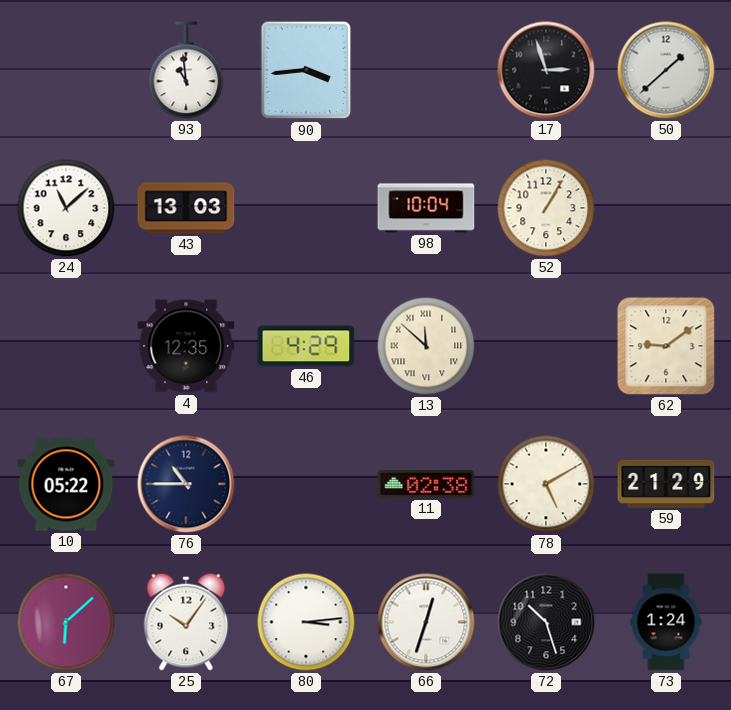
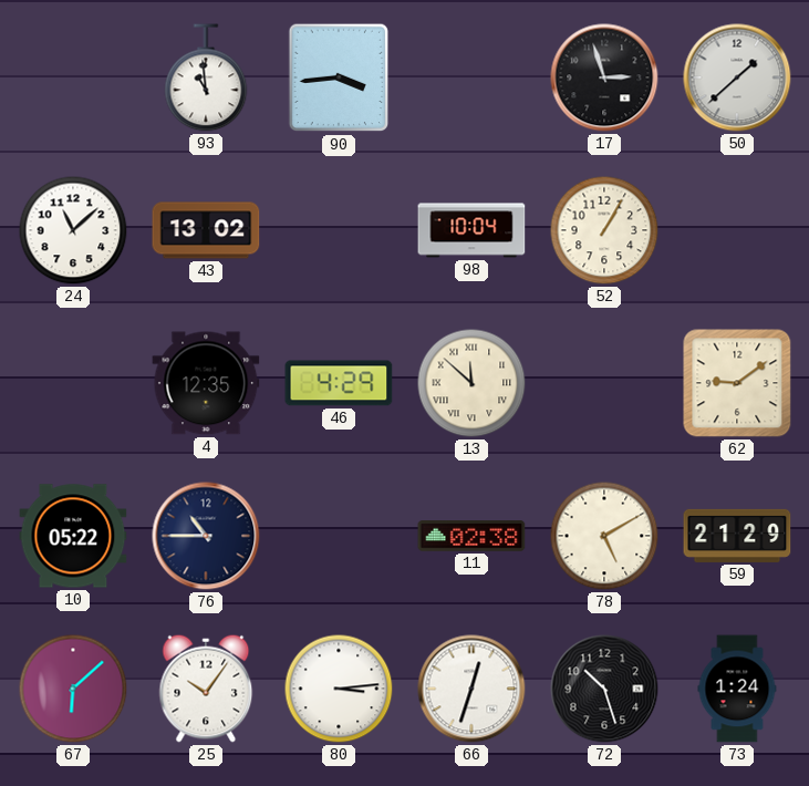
43: 13:03 -> 13:02 (206, 230)
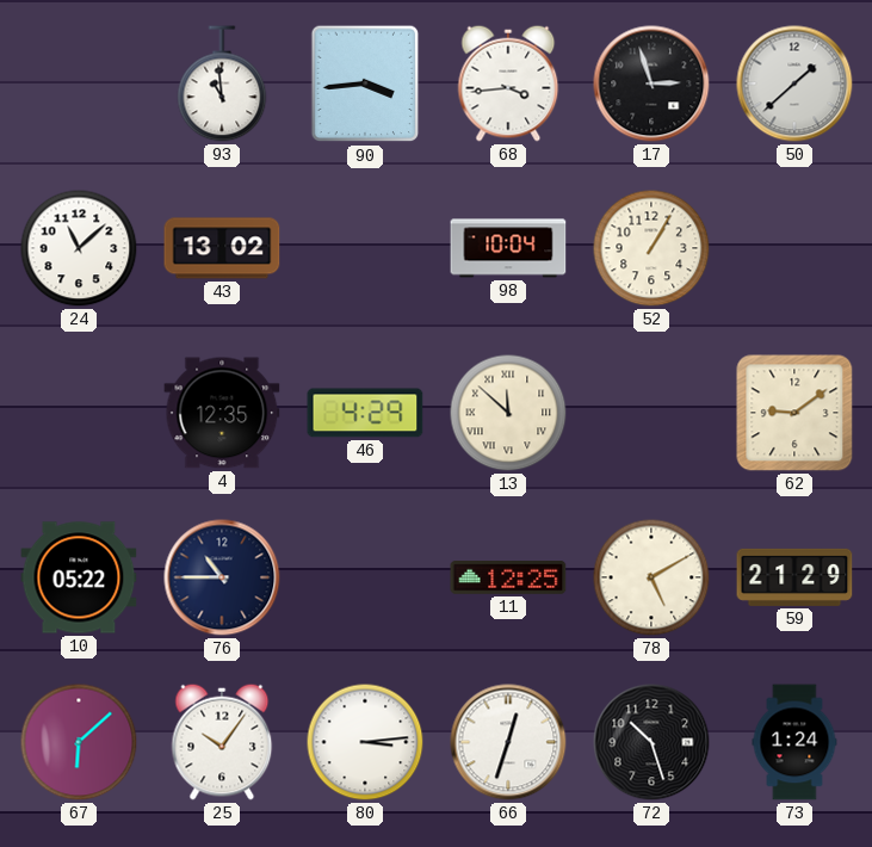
68: none -> 3:44 (508, 84)
11: 02:38 -> 12:25 (508, 579)
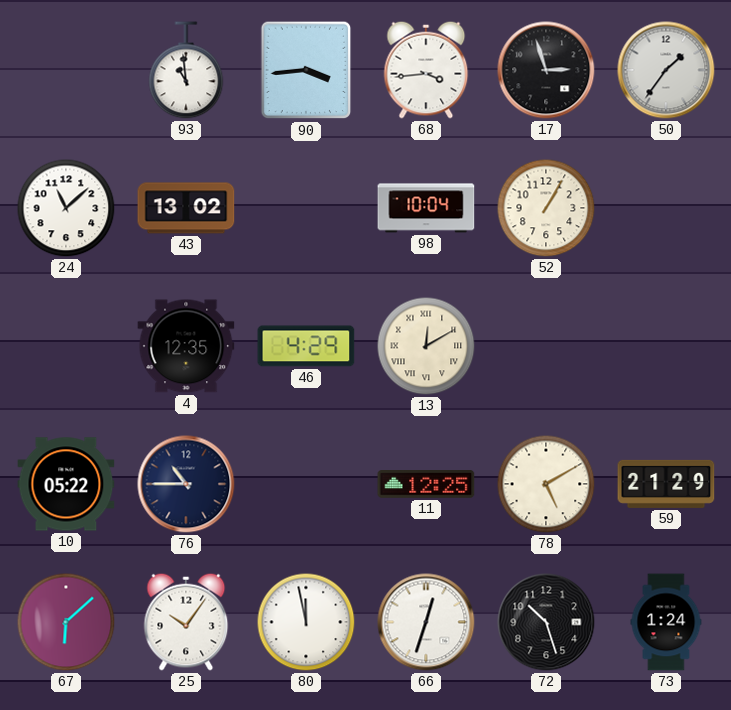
50: 1:38 -> 1:36 (666, 70)
13: 11:52 -> 12:10 (426, 346)
62: 9:09 -> none (794, 413)
80: 3:14 -> 11:58 (306, 622)
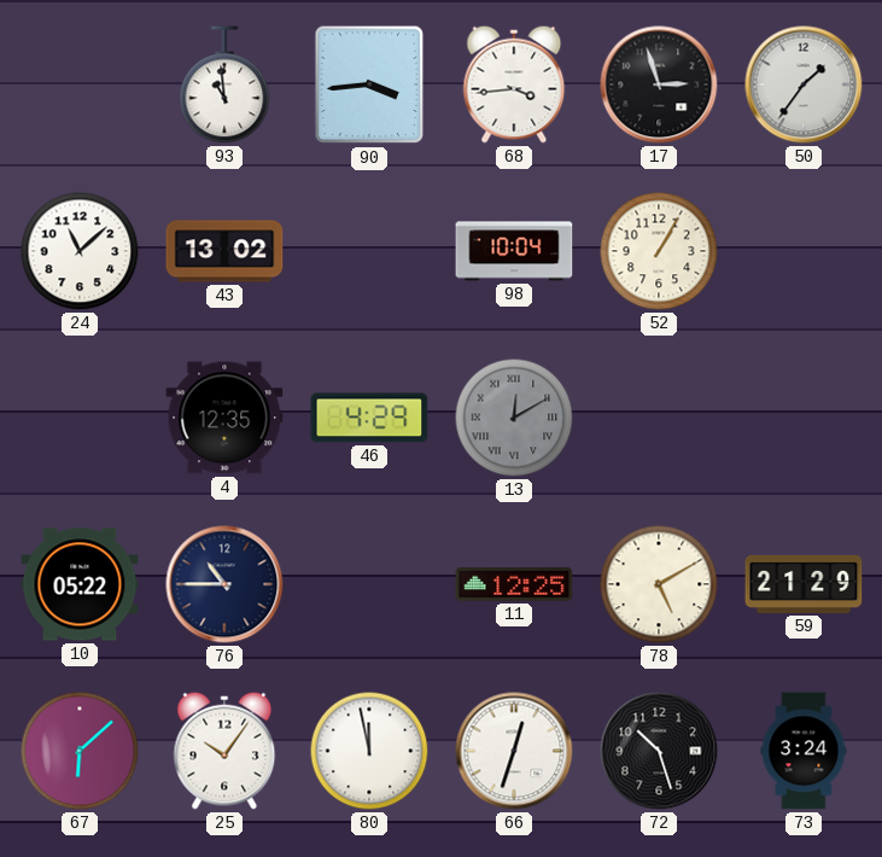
13 dial: cream -> grey (514, 418)
73: 1:24 -> 3:24 (804, 751)
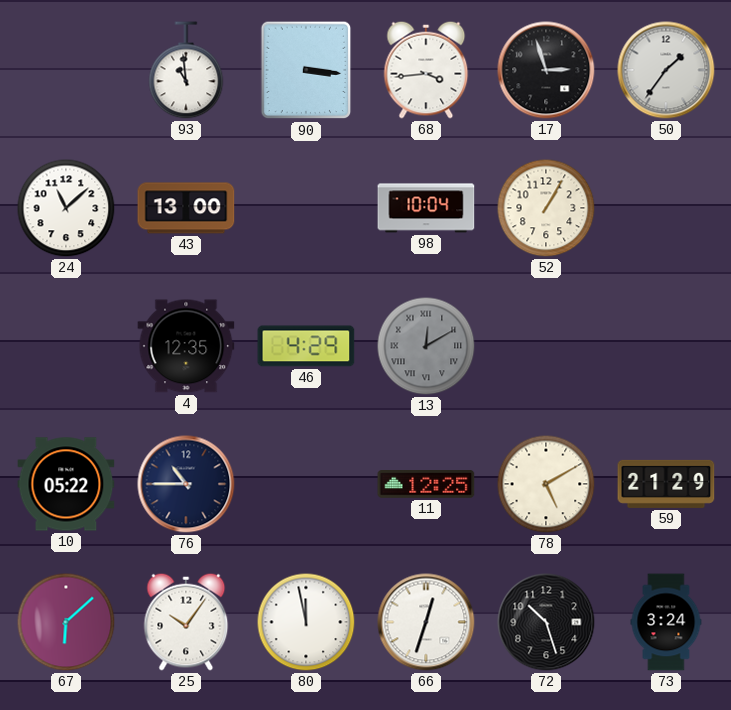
90: 3:44 -> 3:16 (306, 70)
43: 13:02 -> 13:00 (186, 208)
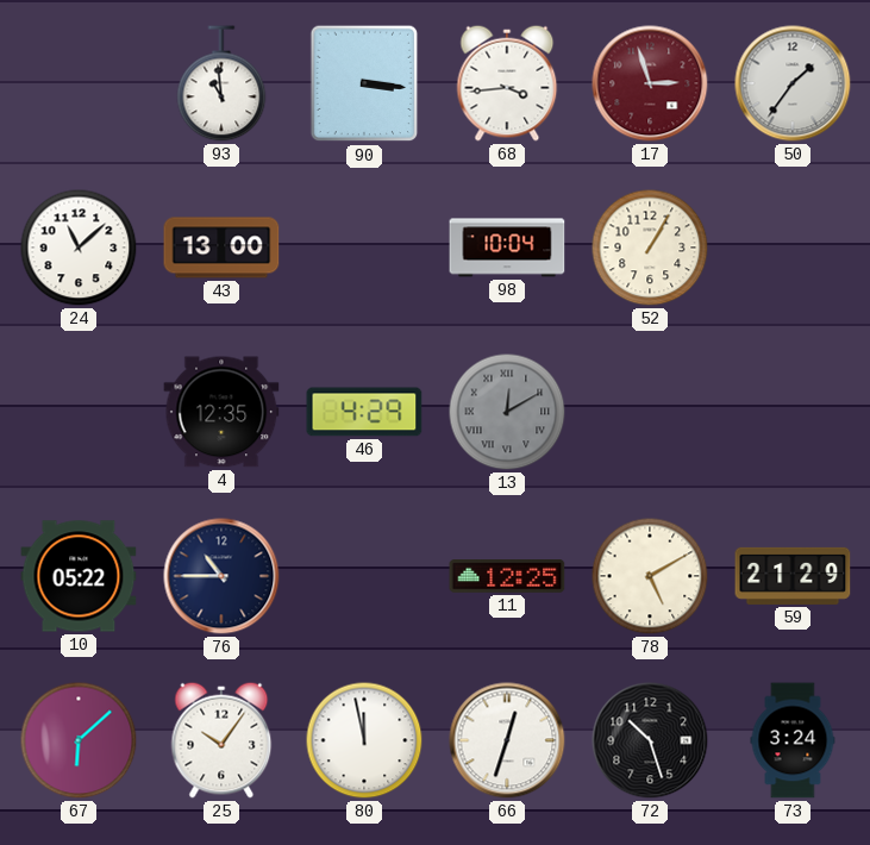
17 dial: black -> burgundy (650, 83)
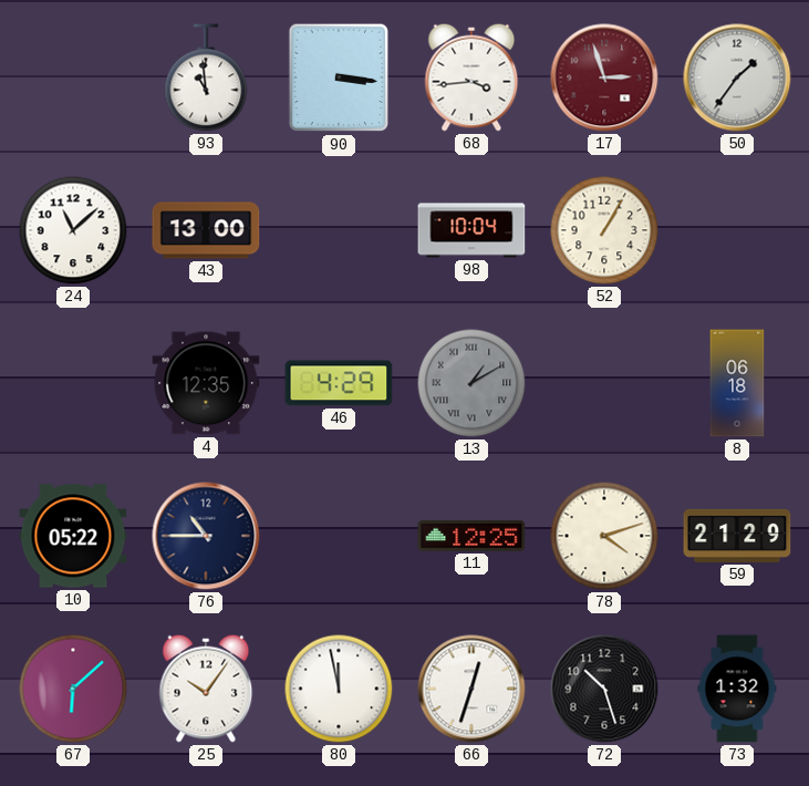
13: 12:10 -> 1:10 (471, 383)
8: none -> 06:18 (737, 383)
78: 5:10 -> 4:12 (604, 536)
73: 3:24 -> 1:32 (737, 689)
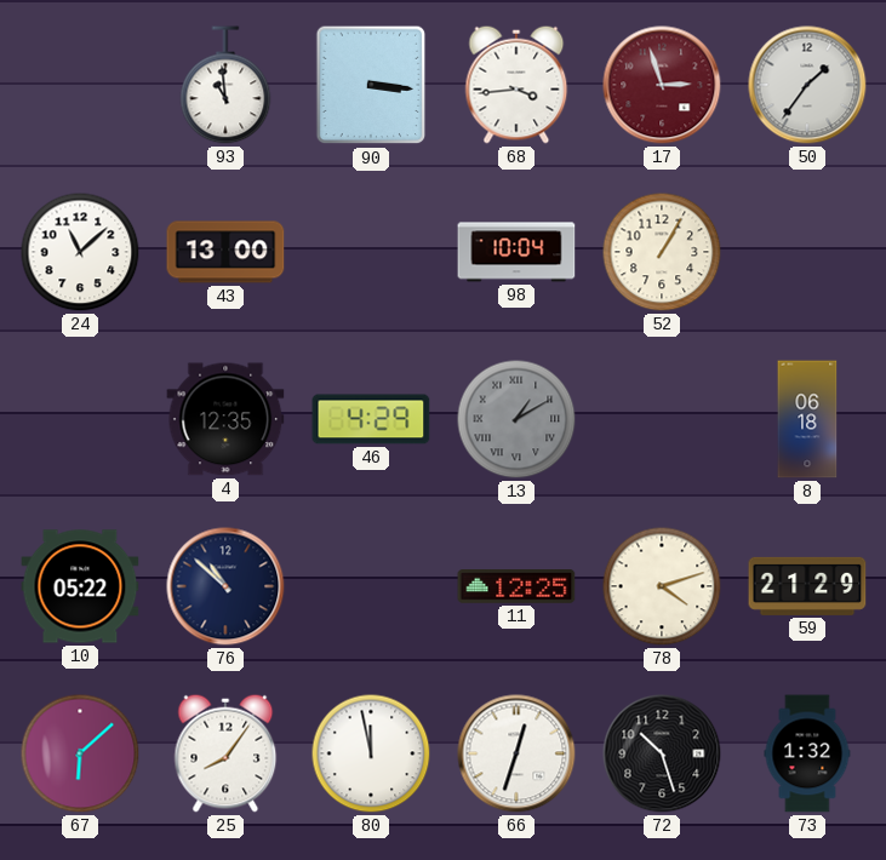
76: 10:45 -> 10:52 (225, 586)
25: 10:06 -> 8:06 (225, 753)
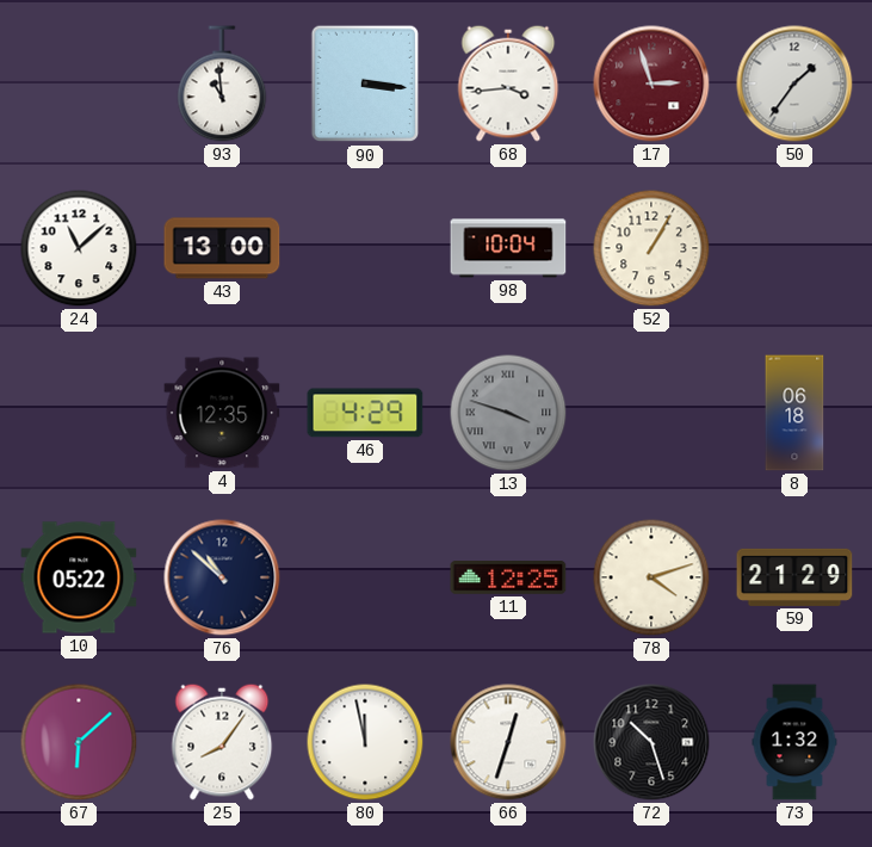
13: 1:10 -> 3:48 (508, 413)
